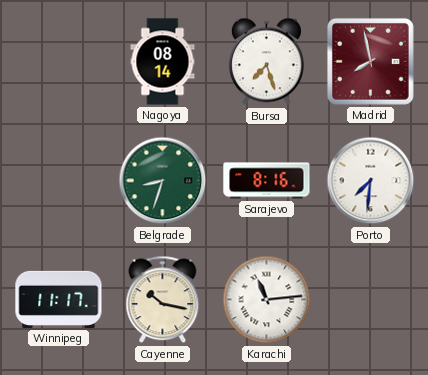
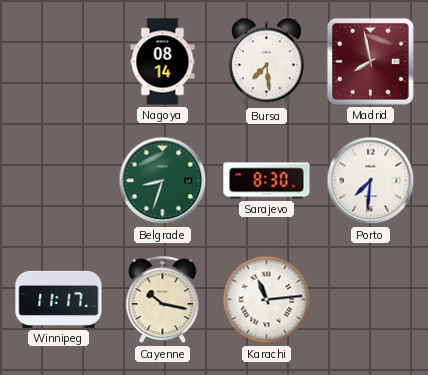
Bursa: 7:27 -> 7:29 (266, 62)
Sarajevo: 8:16 -> 8:30 (267, 181)
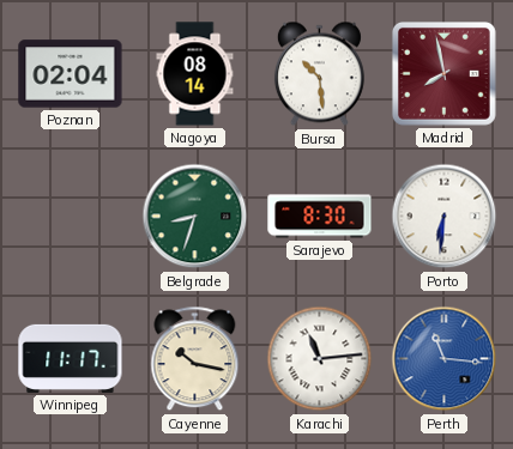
Poznan: none -> 02:04 (71, 74)
Bursa: 7:29 -> 10:29 (319, 74)
Porto: 7:31 -> 6:31 (445, 217)
Perth: none -> 11:16 (445, 359)
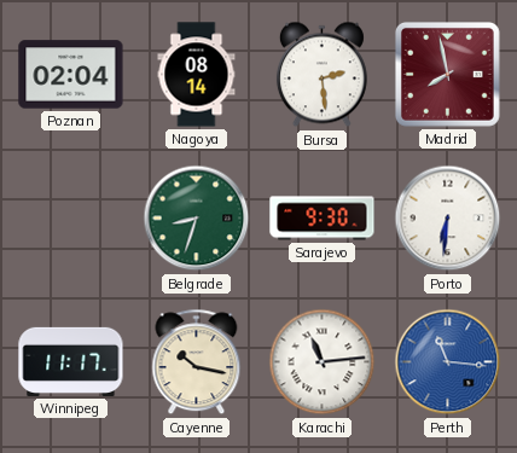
Bursa: 10:29 -> 2:29 (321, 75)
Sarajevo: 8:30 -> 9:30 (323, 219)
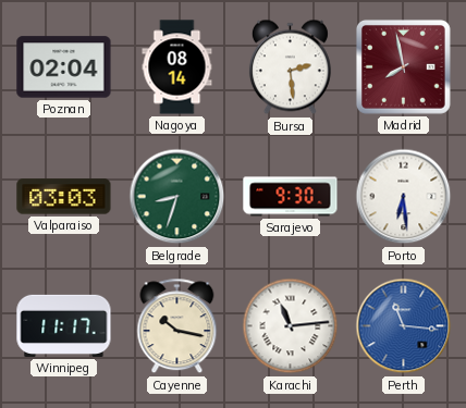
Valparaiso: none -> 03:03 (64, 197)
Porto: 6:31 -> 6:29 (404, 197)
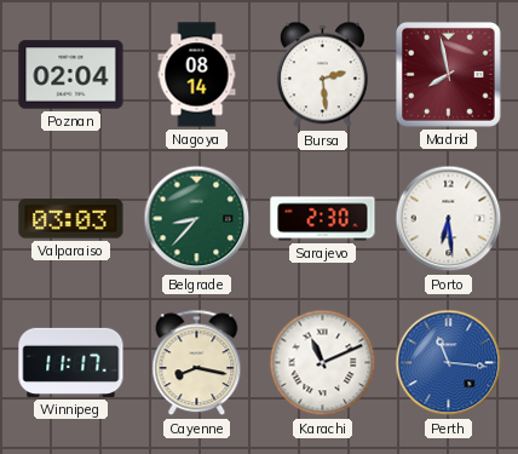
Belgrade: 8:33 -> 8:37 (197, 219)
Sarajevo: 9:30 -> 2:30 (323, 219)
Cayenne: 10:17 -> 8:17 (197, 363)
Karachi: 11:14 -> 11:11 (323, 363)
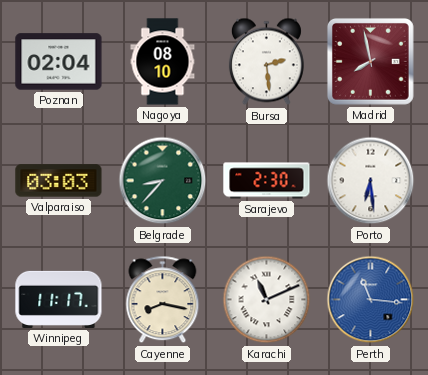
Nagoya: 08:14 -> 08:10 (163, 62)
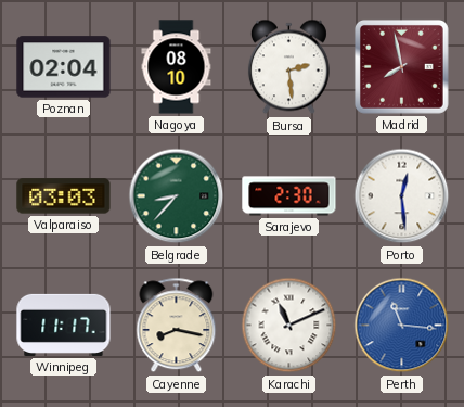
Porto: 6:29 -> 12:29 (402, 196)
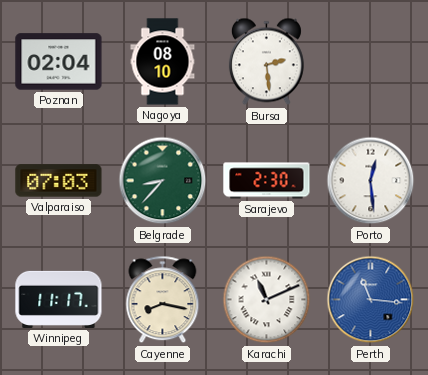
Madrid: 7:58 -> none (401, 66)
Valparaiso: 03:03 -> 07:03 (59, 181)
